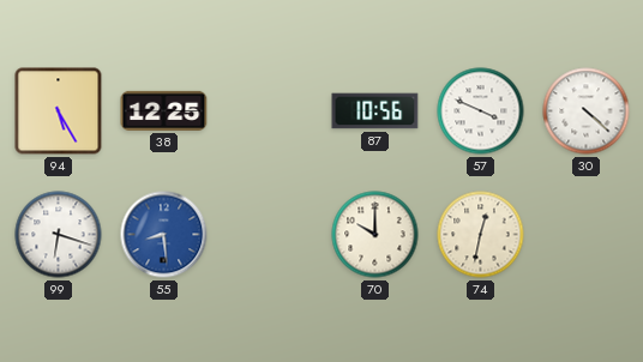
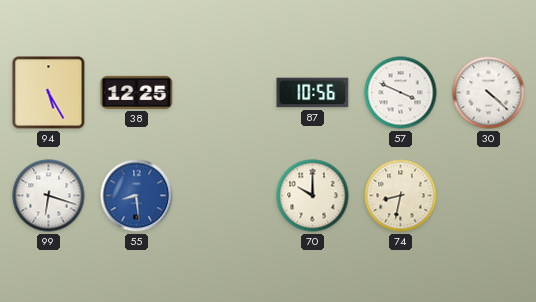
74: 12:32 -> 8:32 (401, 196)
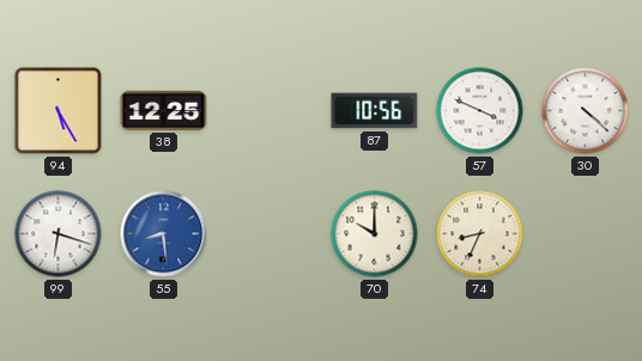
74: 8:32 -> 8:34 (480, 234)
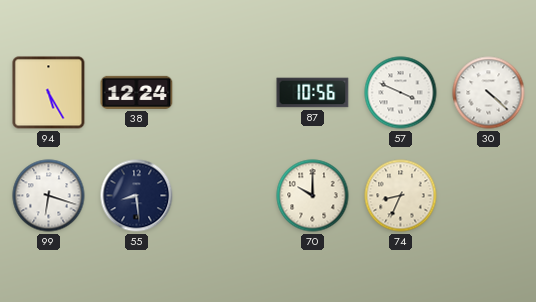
38: 12:25 -> 12:24 (137, 92)
55 dial: blue -> navy (137, 196)
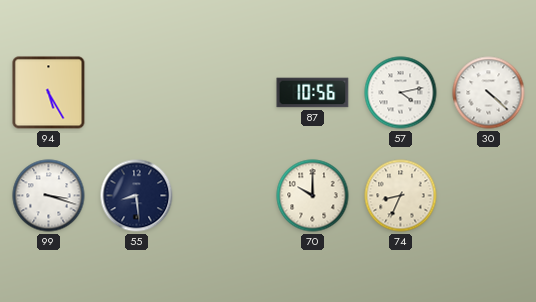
38: 12:24 -> none (137, 92)
57: 3:49 -> 4:13 (401, 93)
99: 6:18 -> 3:18 (49, 196)
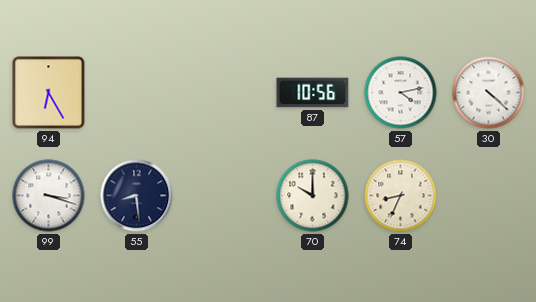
94: 5:25 -> 6:25 (49, 93)
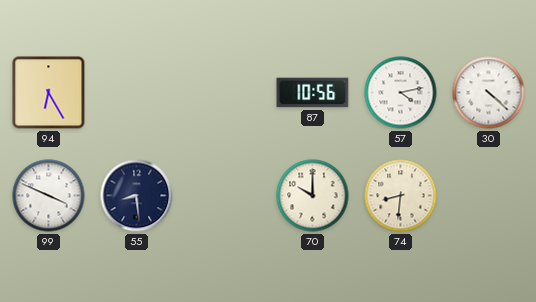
99: 3:18 -> 3:49 (49, 196)
74: 8:34 -> 8:31 (401, 196)
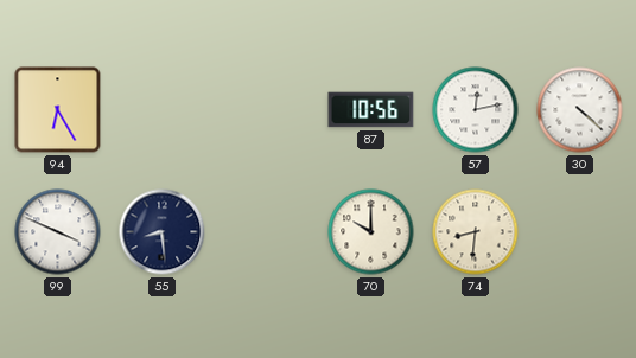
57: 4:13 -> 12:13 (476, 110)
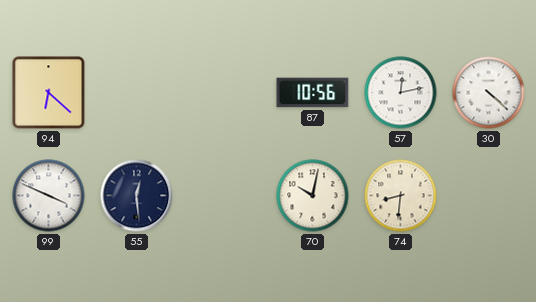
94: 6:25 -> 6:22 (49, 93)
55: 8:29 -> 12:29 (137, 196)
70: 10:00 -> 10:02 (313, 196)
